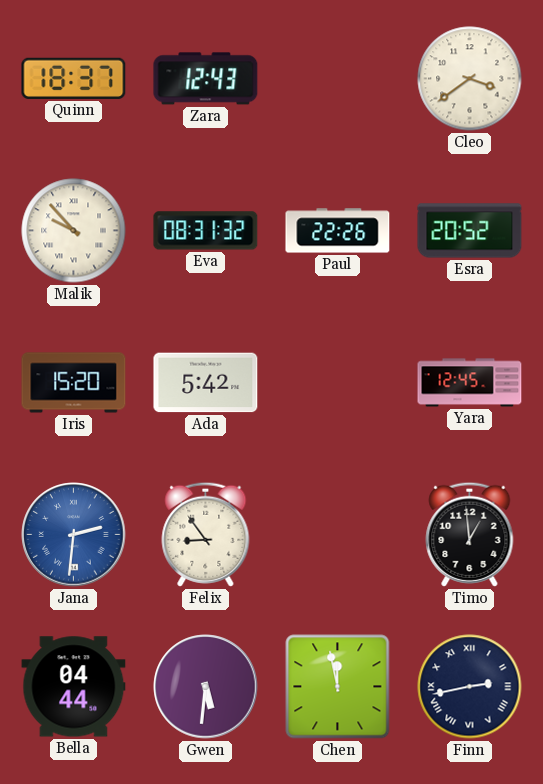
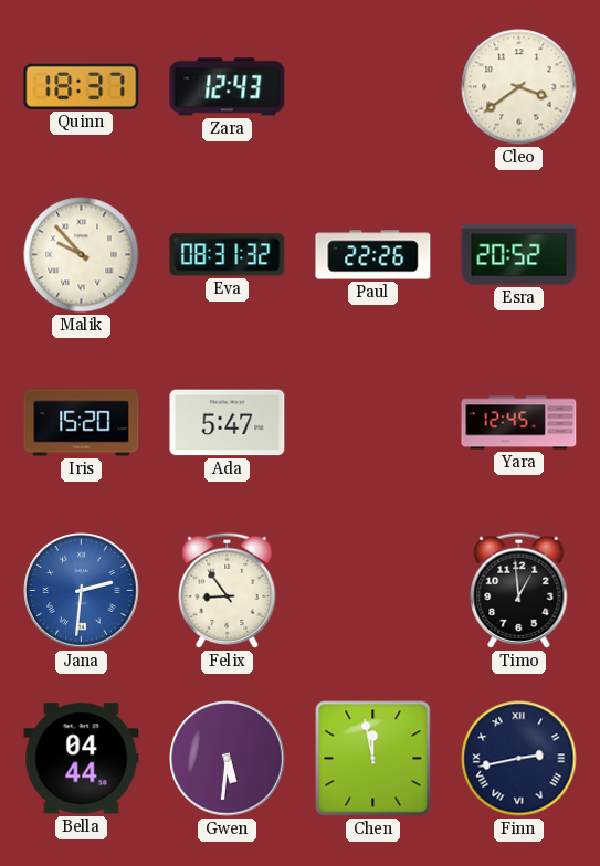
Ada: 5:42 -> 5:47 (228, 423)
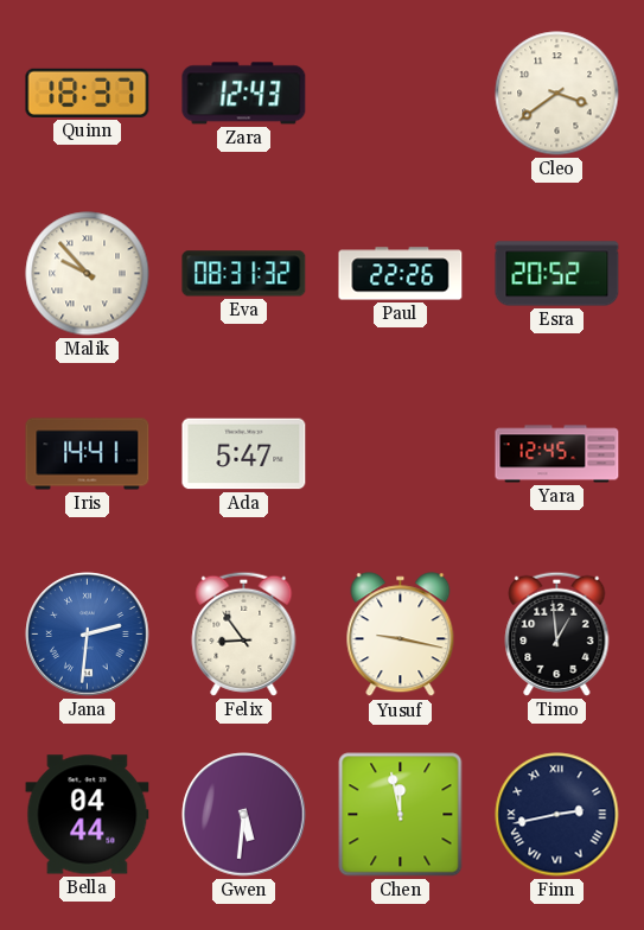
Iris: 15:20 -> 14:41 (88, 454)
Yusuf: none -> 9:17 (401, 635)
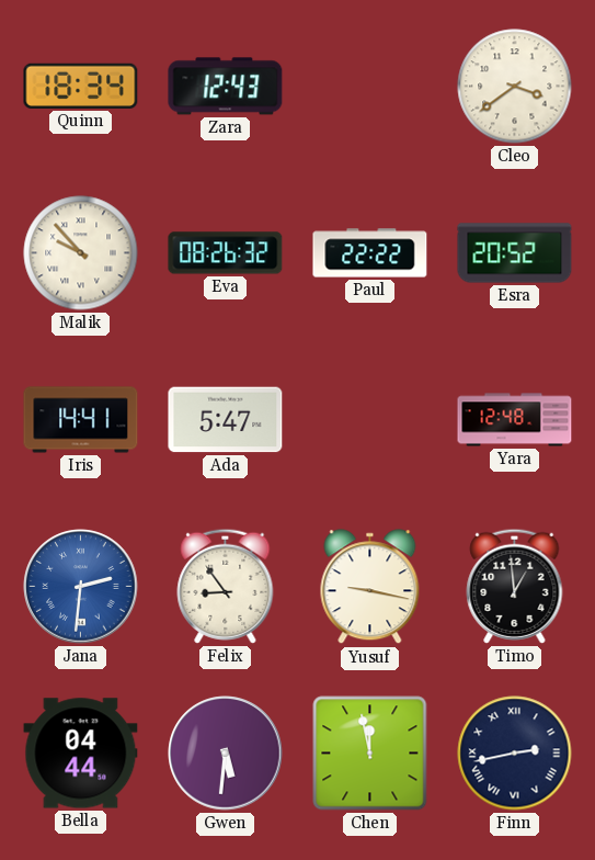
Quinn: 18:37 -> 18:34 (81, 86)
Eva: 08:31 -> 08:26 (226, 253)
Paul: 22:26 -> 22:22 (370, 253)
Yara: 12:45 -> 12:48 (515, 420)
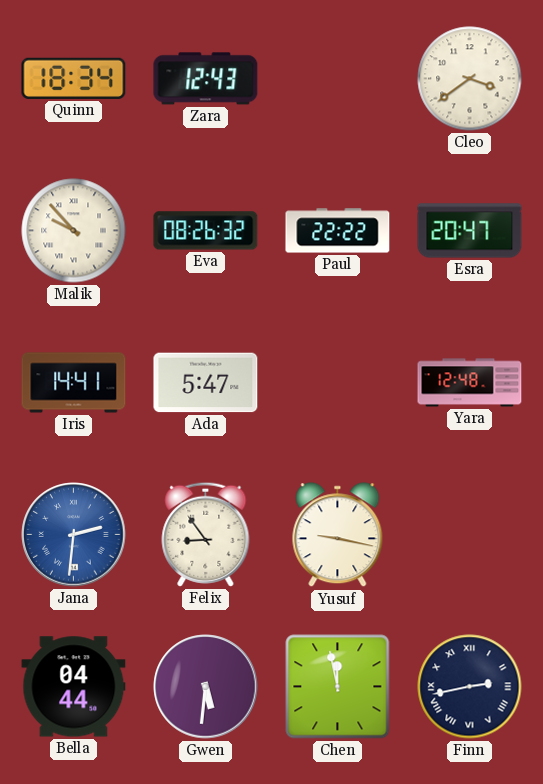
Esra: 20:52 -> 20:47 (470, 231)
Timo: 12:59 -> none (515, 586)
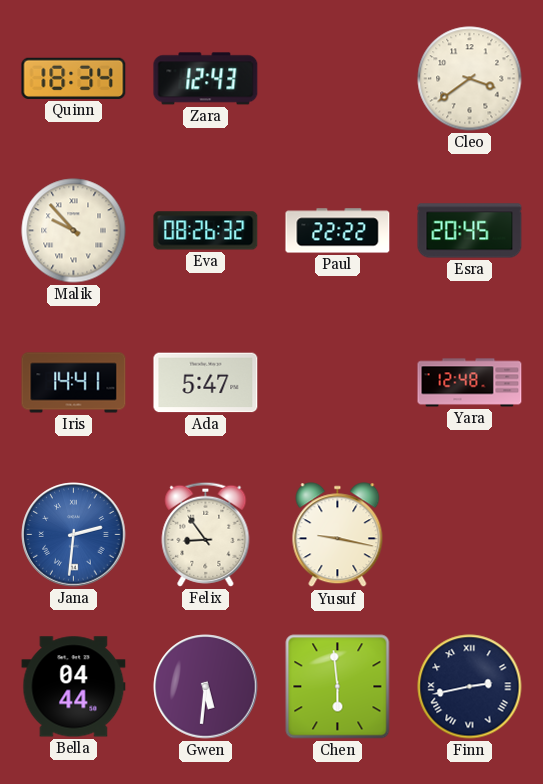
Esra: 20:47 -> 20:45 (470, 231)
Chen: 11:58 -> 5:59 (338, 687)
